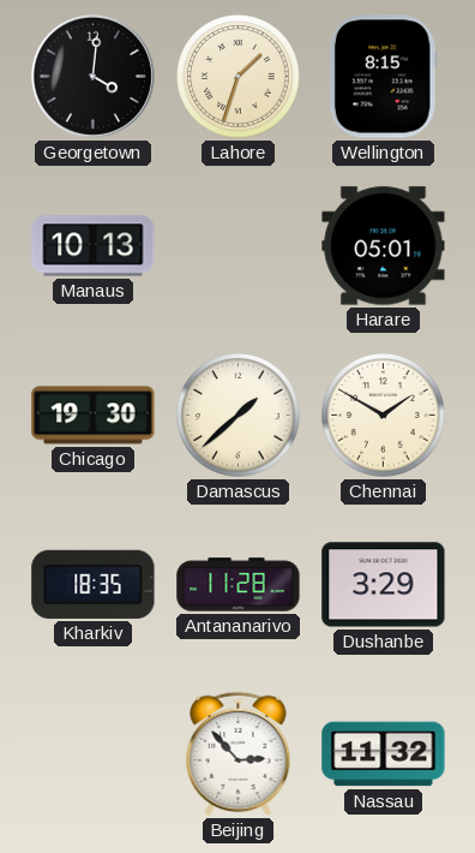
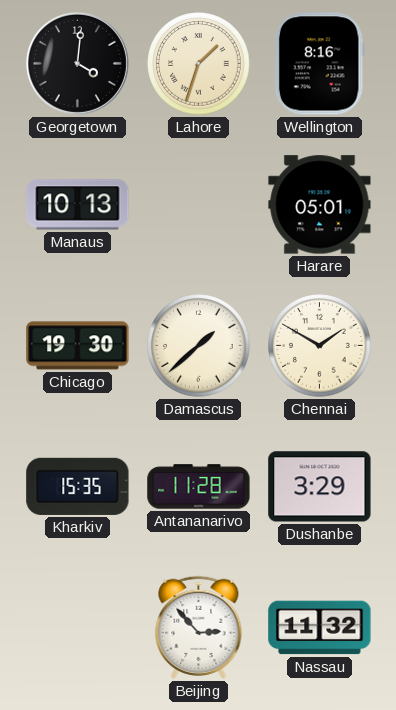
Wellington: 8:15 -> 8:16 (319, 64)
Kharkiv: 18:35 -> 15:35 (78, 486)
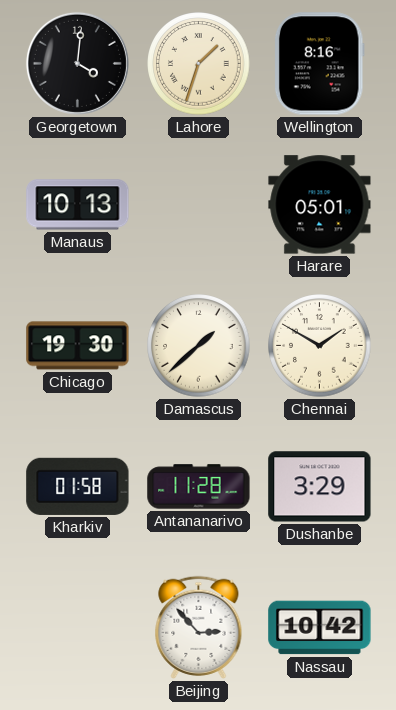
Kharkiv: 15:35 -> 01:58 (78, 486)
Nassau: 11:32 -> 10:42 (320, 628)
